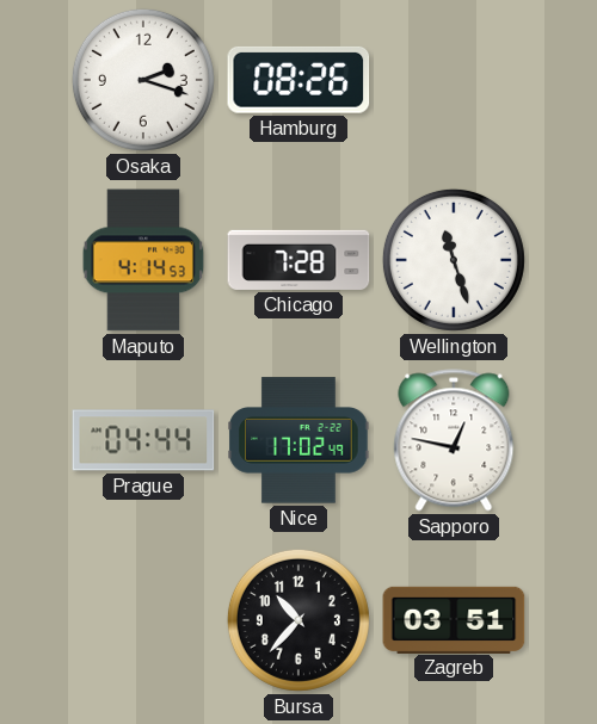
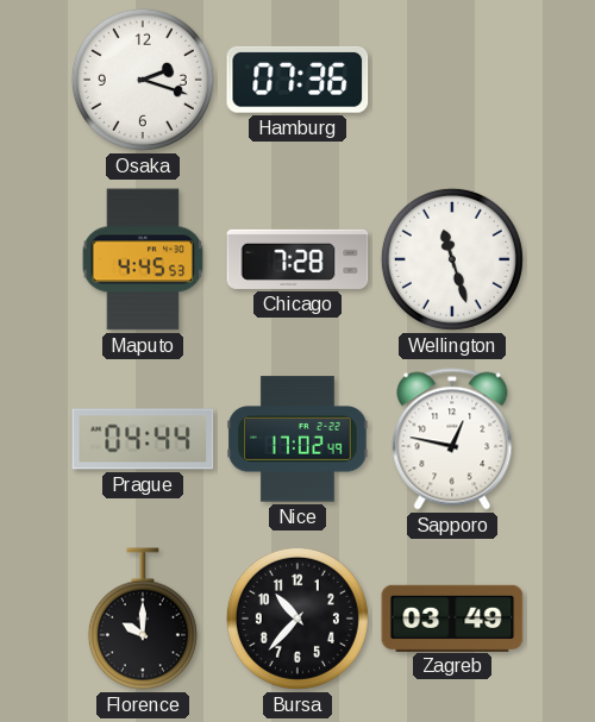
Hamburg: 08:26 -> 07:36 (297, 80)
Maputo: 4:14 -> 4:45 (143, 259)
Florence: none -> 10:00 (143, 619)
Zagreb: 03:51 -> 03:49 (452, 617)
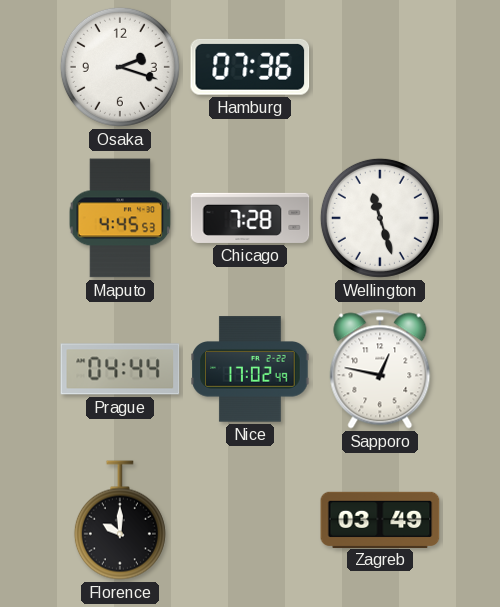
Bursa: 10:37 -> none (297, 619)
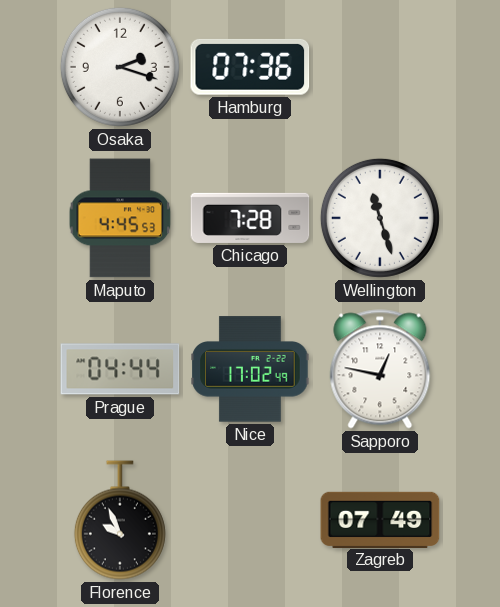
Florence: 10:00 -> 9:56 (120, 520)
Zagreb: 03:49 -> 07:49 (380, 519)
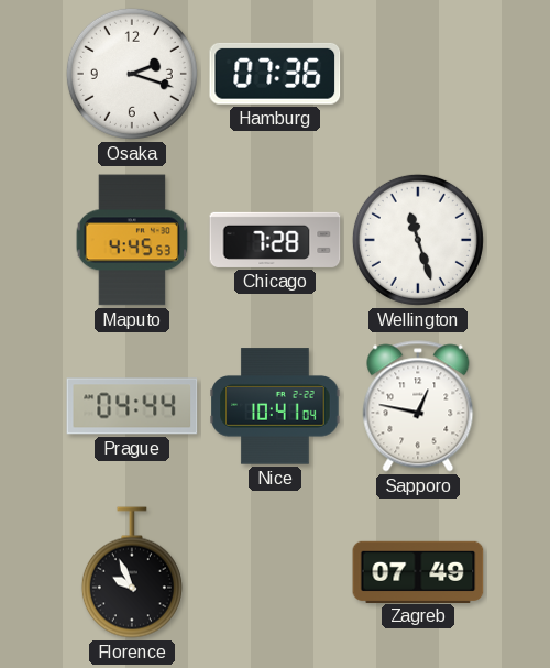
Nice: 17:02 -> 10:41 (275, 406)
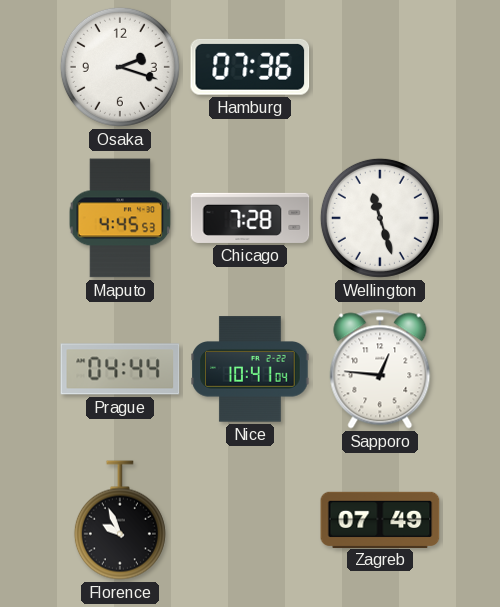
Sapporo: 12:47 -> 12:46 (380, 369)
